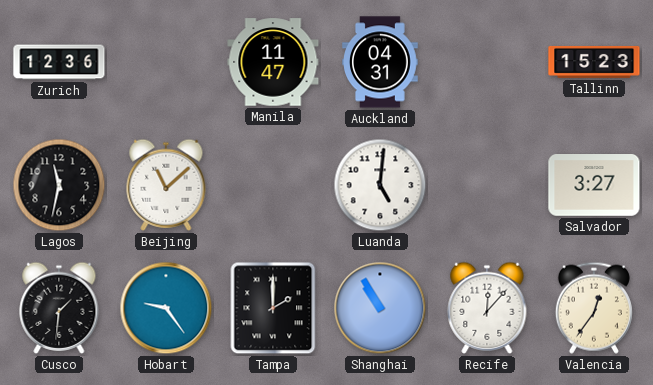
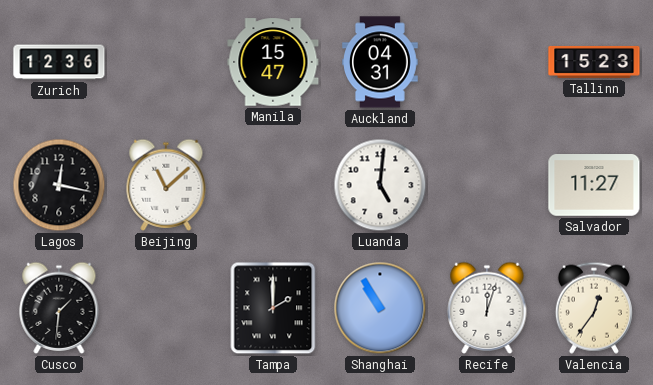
Manila: 11:47 -> 15:47 (273, 62)
Lagos: 11:32 -> 12:17 (59, 185)
Salvador: 3:27 -> 11:27 (594, 186)
Hobart: 9:24 -> none (166, 308)
Recife: 12:07 -> 12:03 (487, 308)
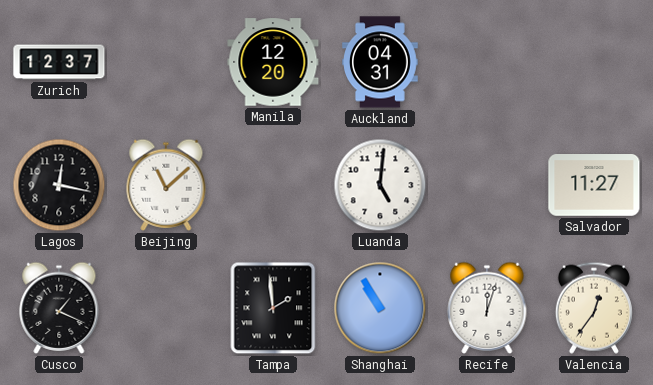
Zurich: 12:36 -> 12:37 (59, 62)
Manila: 15:47 -> 12:20 (273, 62)
Tallinn: 15:23 -> none (594, 62)
Cusco: 1:31 -> 1:19 (59, 308)
Tampa: 2:00 -> 1:59 (273, 308)
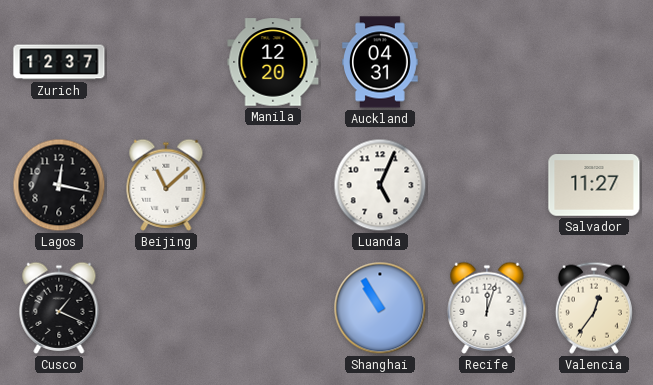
Luanda: 5:01 -> 5:04 (380, 185)
Tampa: 1:59 -> none (273, 308)
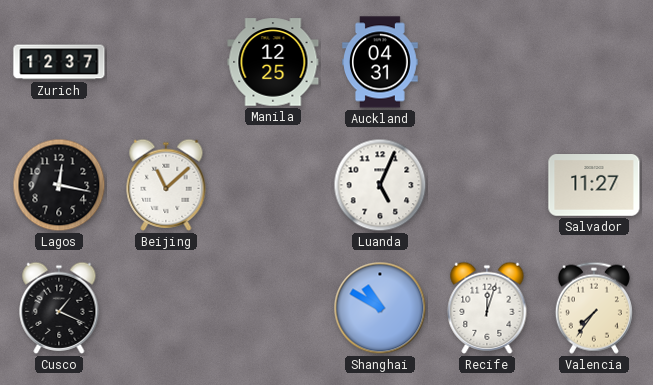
Manila: 12:20 -> 12:25 (273, 62)
Shanghai: 10:55 -> 10:50 (380, 308)
Valencia: 12:36 -> 7:36 (594, 308)
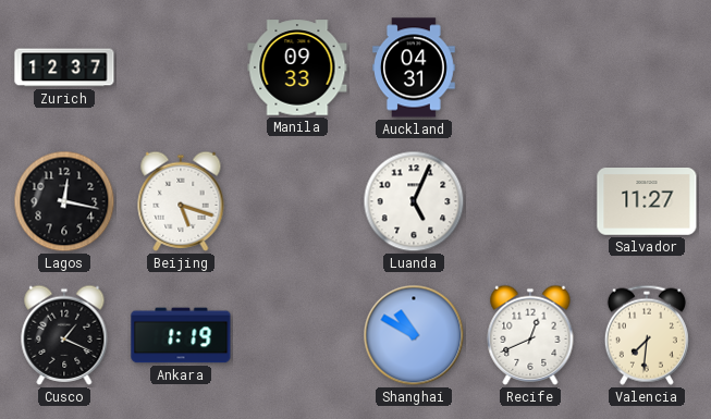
Manila: 12:25 -> 09:33 (297, 67)
Beijing: 11:08 -> 5:18 (181, 201)
Ankara: none -> 1:19 (181, 335)
Recife: 12:03 -> 12:41 (530, 335)
Valencia: 7:36 -> 7:31 (647, 335)
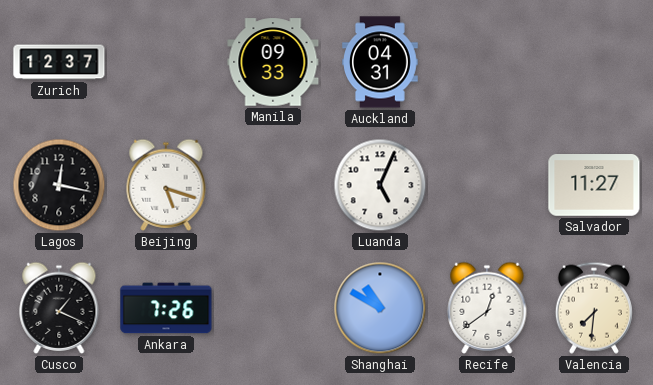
Ankara: 1:19 -> 7:26 (166, 308)
Recife: 12:41 -> 12:39 (487, 308)
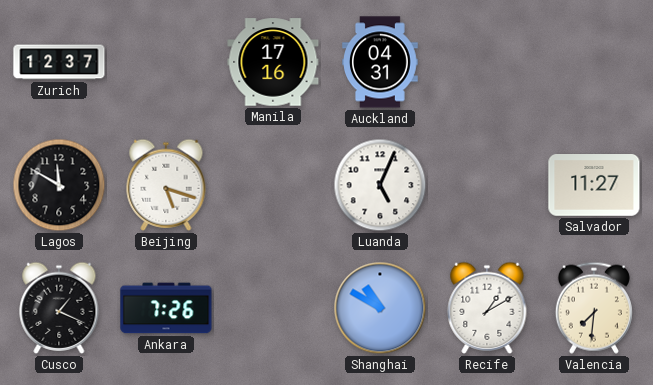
Manila: 09:33 -> 17:16 (273, 62)
Lagos: 12:17 -> 11:50 (59, 185)
Recife: 12:39 -> 1:10 (487, 308)
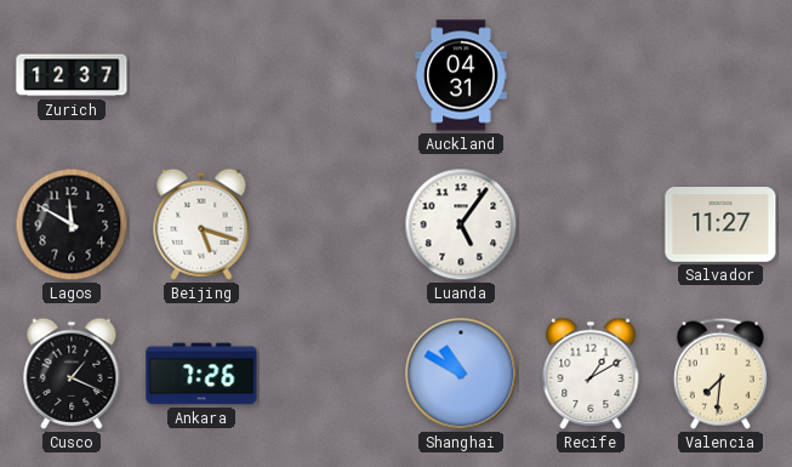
Manila: 17:16 -> none (273, 62)
Luanda: 5:04 -> 5:06 (461, 224)
